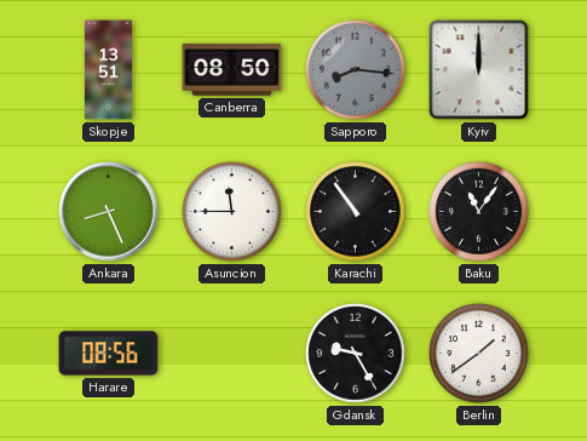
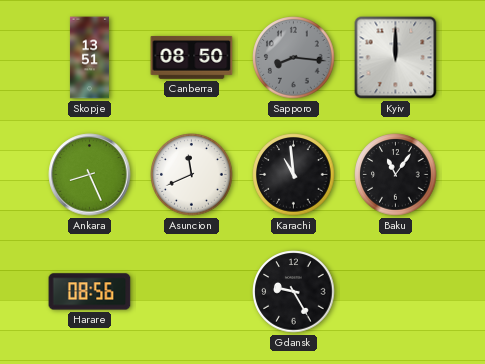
Asuncion: 11:45 -> 11:41 (192, 175)
Karachi: 10:54 -> 10:59 (294, 175)
Berlin: 1:39 -> none (479, 354)
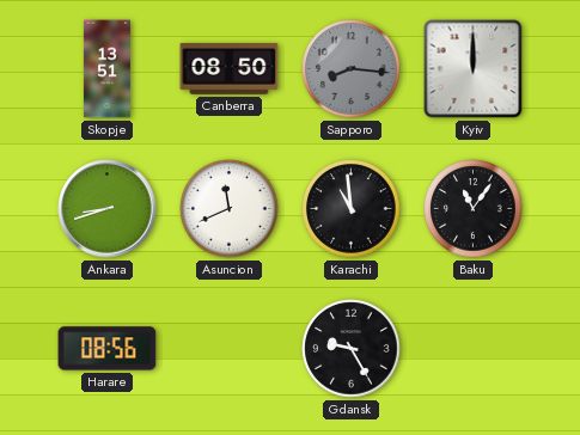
Ankara: 8:26 -> 8:42 (108, 209)
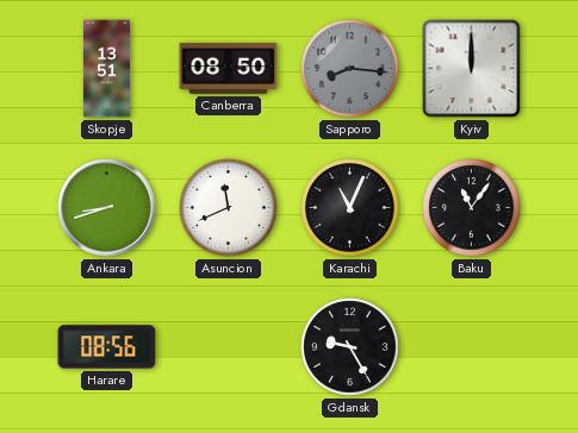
Karachi: 10:59 -> 11:04 (350, 208)
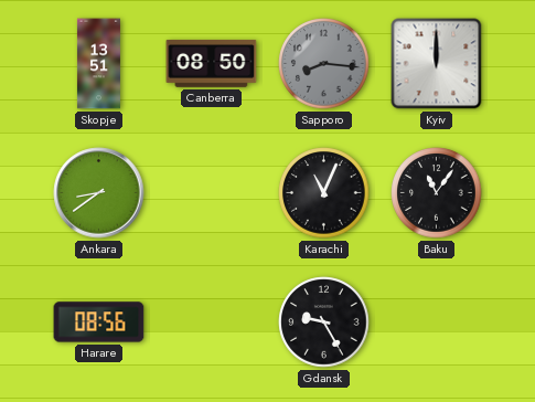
Ankara: 8:42 -> 8:39 (99, 193)
Asuncion: 11:41 -> none (229, 208)
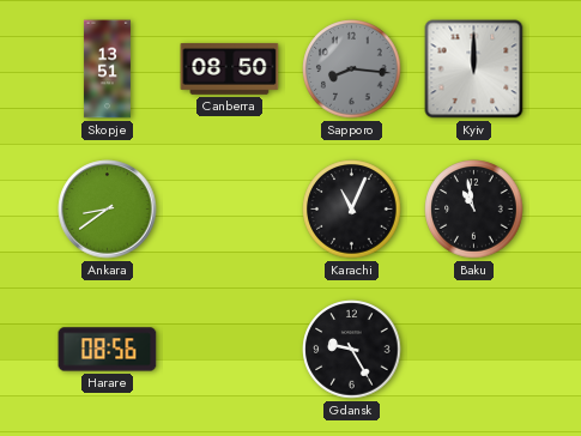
Baku: 11:06 -> 10:58 (474, 210)
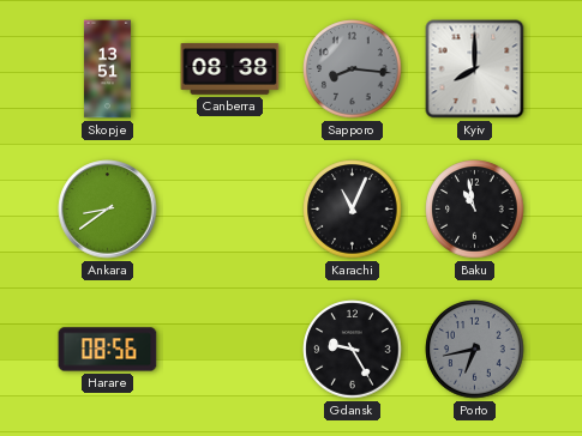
Canberra: 08:50 -> 08:38 (230, 68)
Kyiv: 12:00 -> 8:00 (475, 69)
Porto: none -> 6:43 (475, 350)
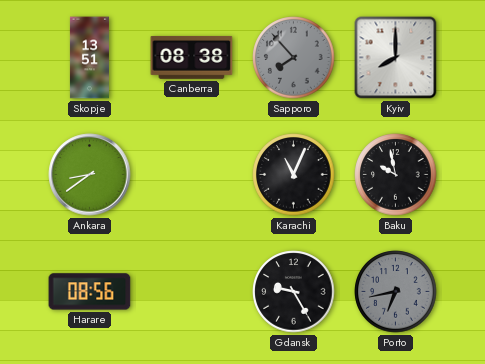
Sapporo: 8:16 -> 7:53 (294, 58)
Baku: 10:58 -> 9:58 (396, 175)
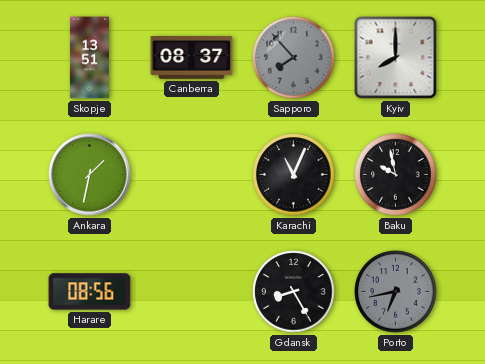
Canberra: 08:38 -> 08:37 (192, 57)
Ankara: 8:39 -> 1:32 (90, 175)
Gdansk: 9:25 -> 8:25 (294, 292)
